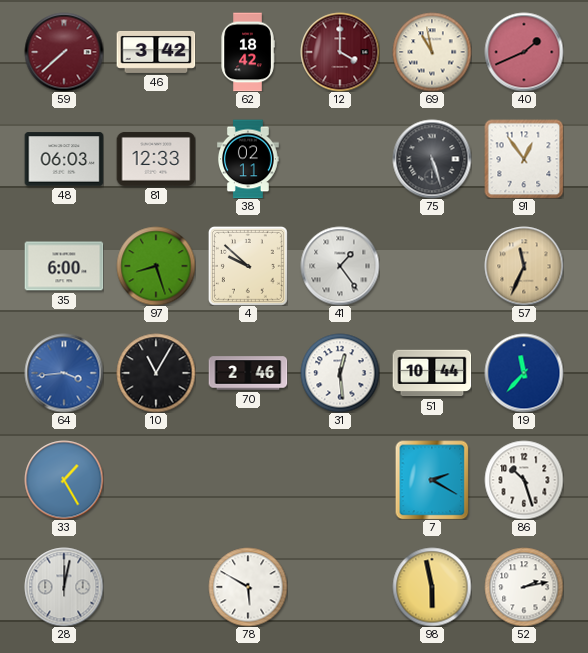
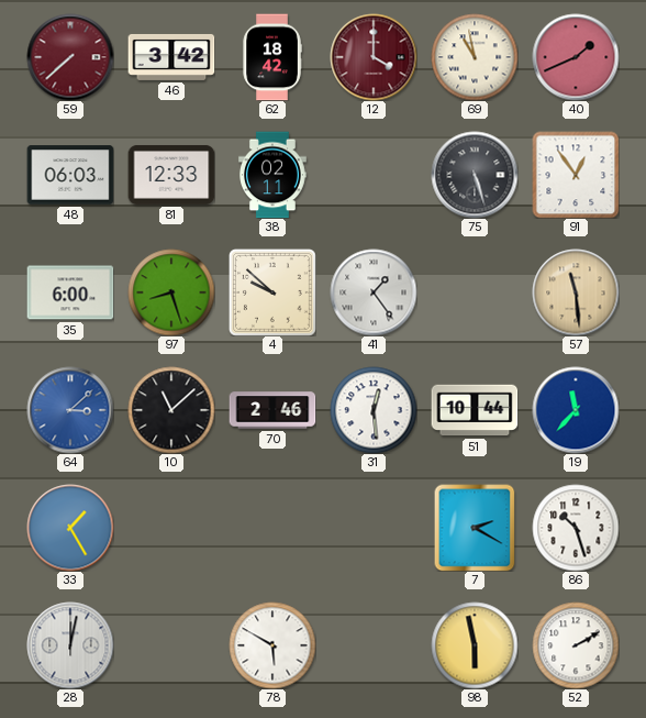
57: 11:34 -> 11:29 (576, 292)
64: 3:44 -> 3:08 (70, 410)
10: 11:05 -> 11:08 (171, 410)
52: 2:13 -> 2:10 (576, 645)
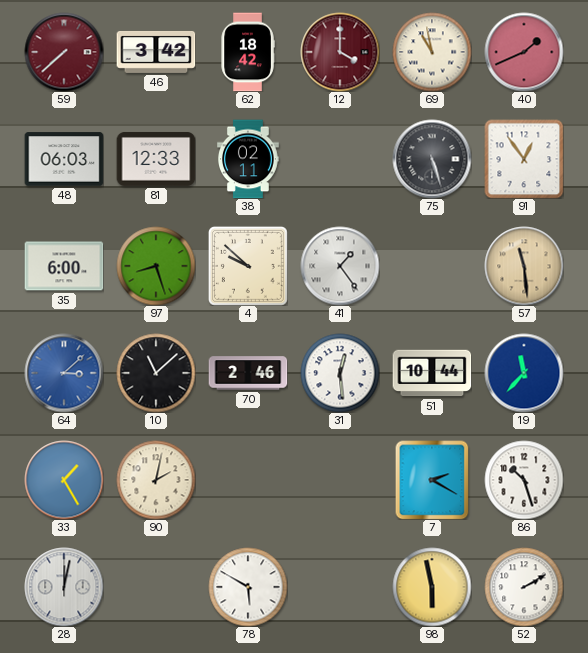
90: none -> 2:02 (156, 480)
